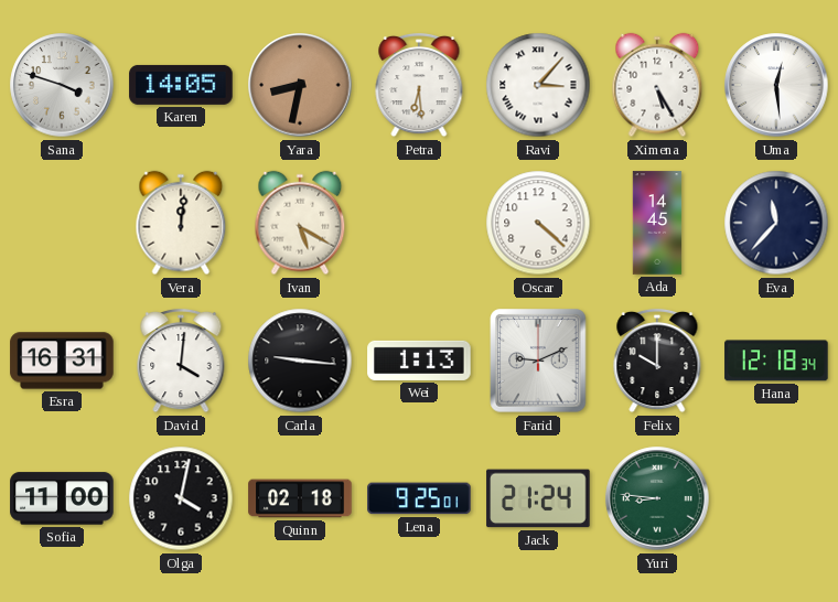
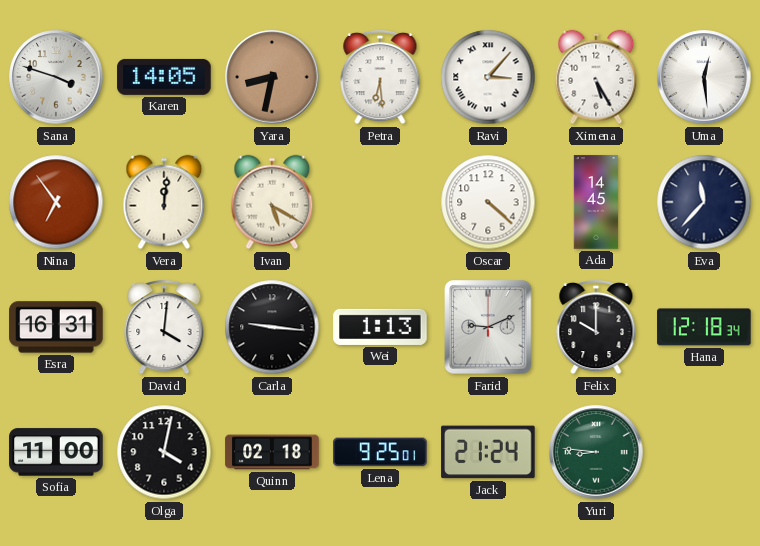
Nina: none -> 6:54 (56, 202)
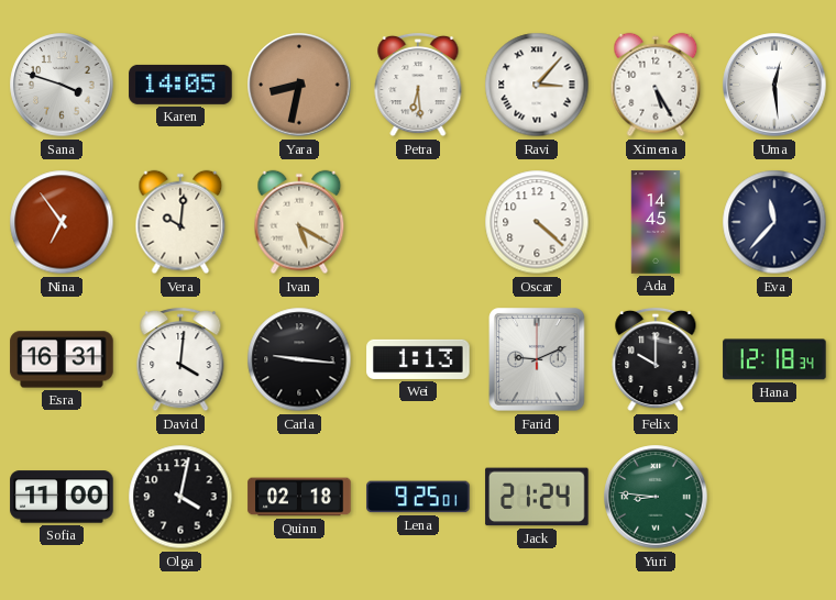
Vera: 12:01 -> 10:01 (180, 222)
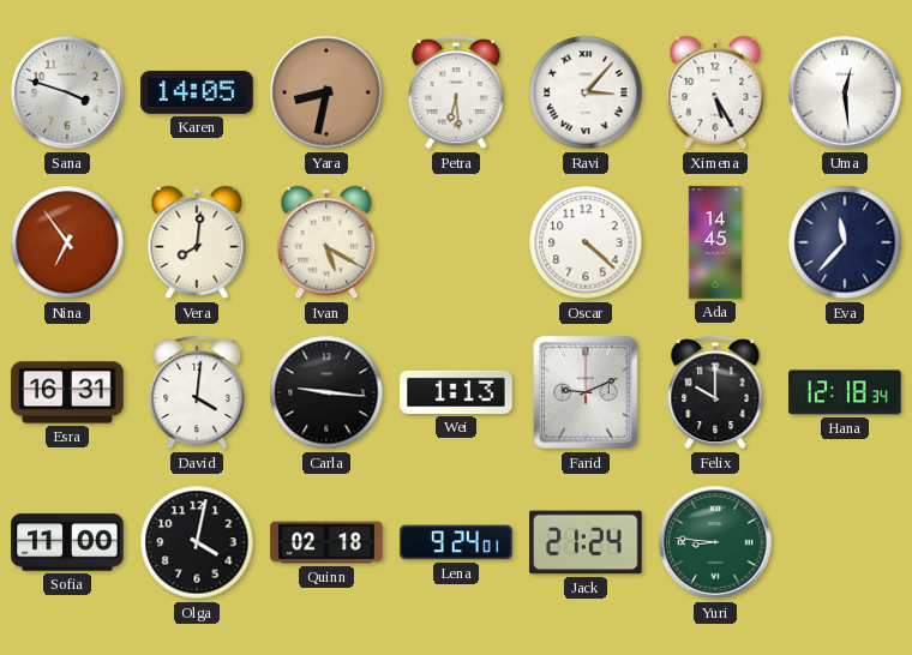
Vera: 10:01 -> 8:01 (197, 242)
Lena: 9:25 -> 9:24 (456, 542)
